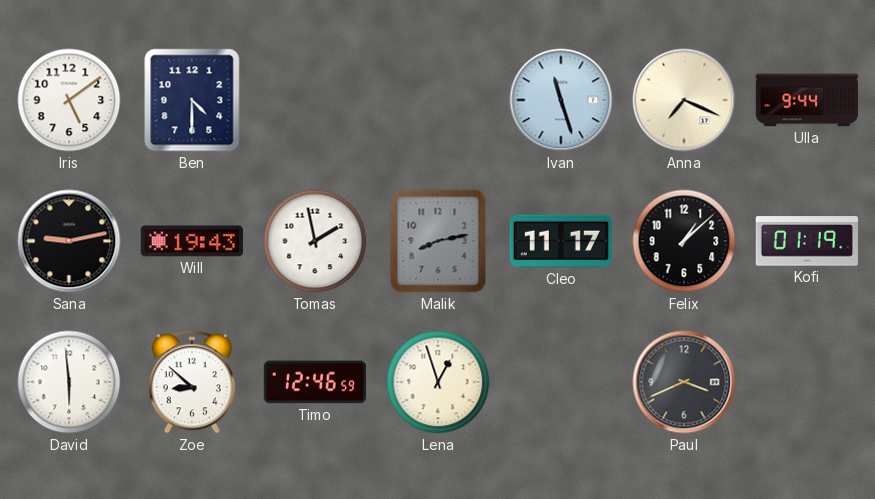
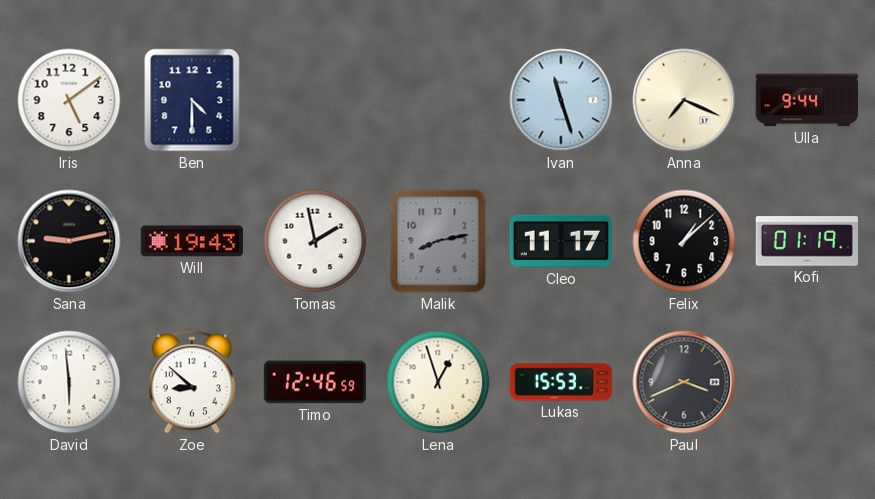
Lukas: none -> 15:53 (560, 382)
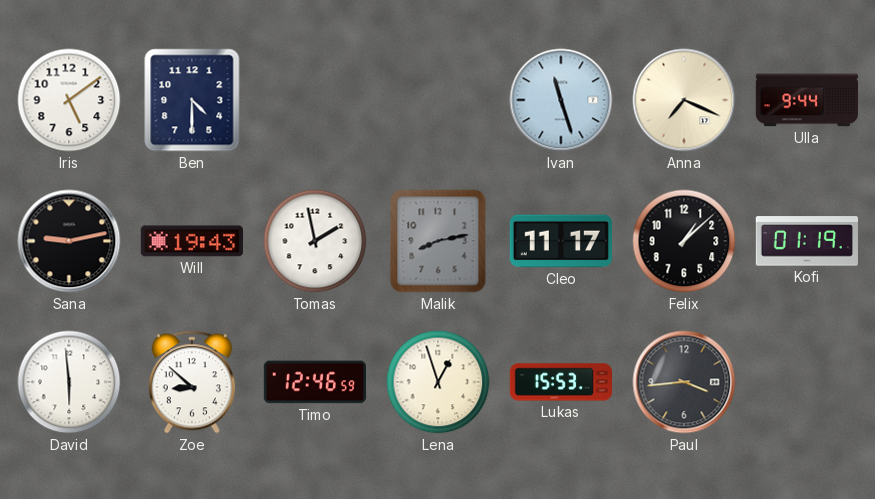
Paul: 3:41 -> 3:44 (684, 382)
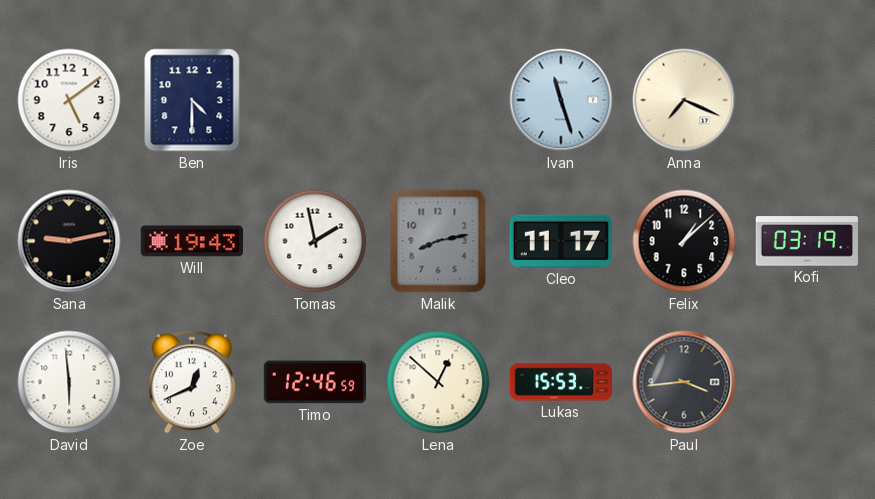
Ulla: 9:44 -> none (806, 100)
Kofi: 01:19 -> 03:19 (806, 241)
Zoe: 8:52 -> 12:41 (192, 382)
Lena: 12:57 -> 12:52 (438, 382)
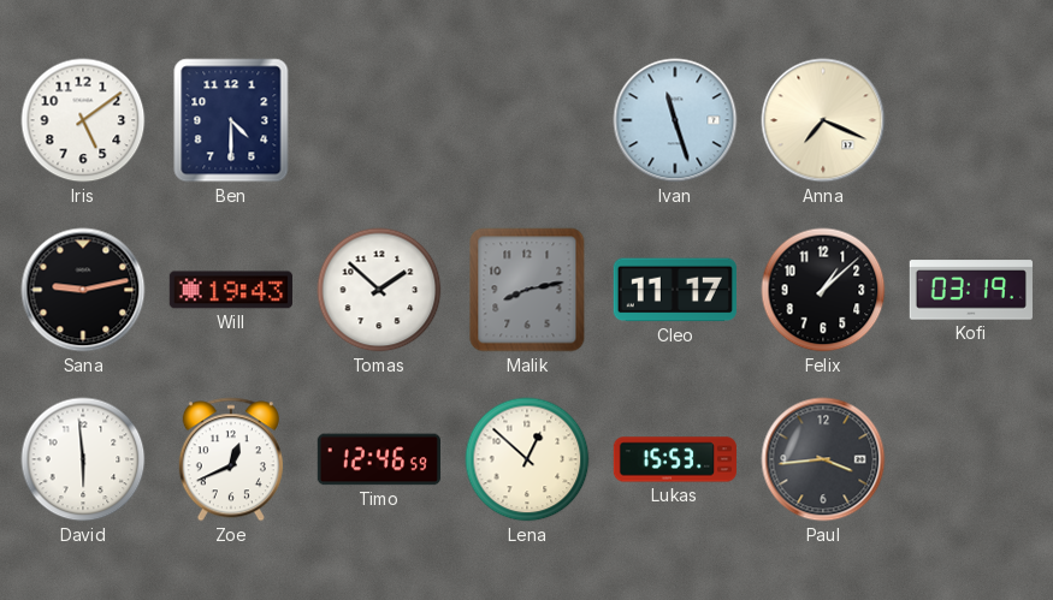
Tomas: 1:58 -> 1:52 (379, 290)
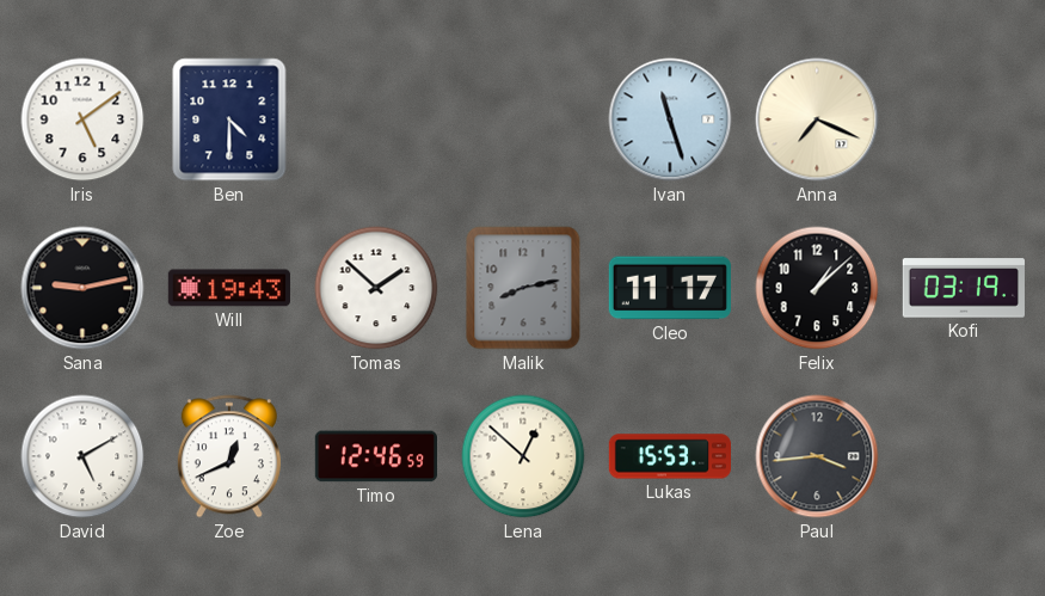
David: 5:59 -> 5:10 (82, 456)
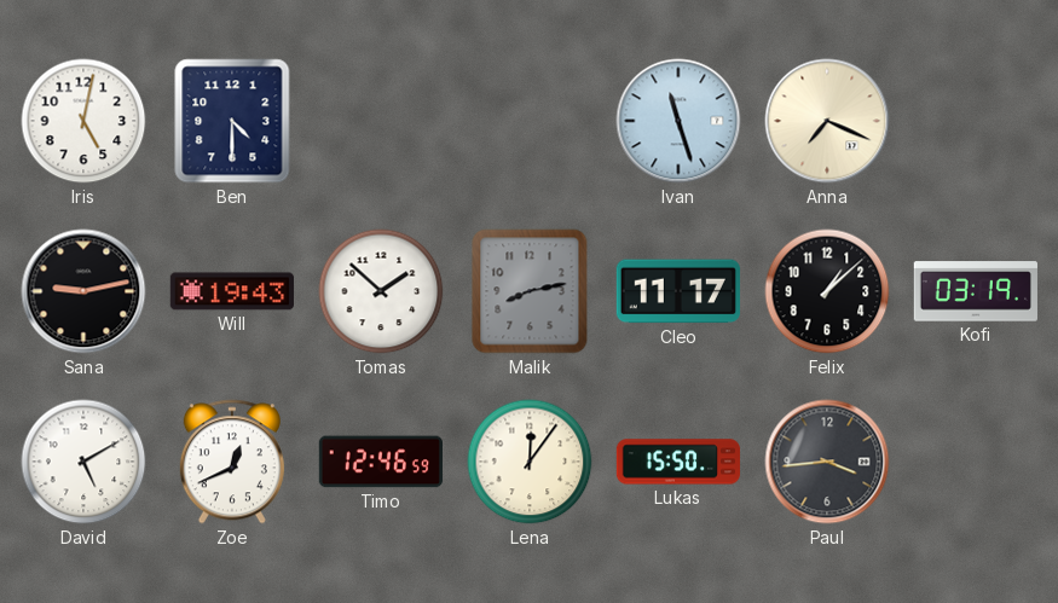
Iris: 5:09 -> 5:02 (83, 121)
Lena: 12:52 -> 12:06 (530, 462)
Lukas: 15:53 -> 15:50 (677, 462)
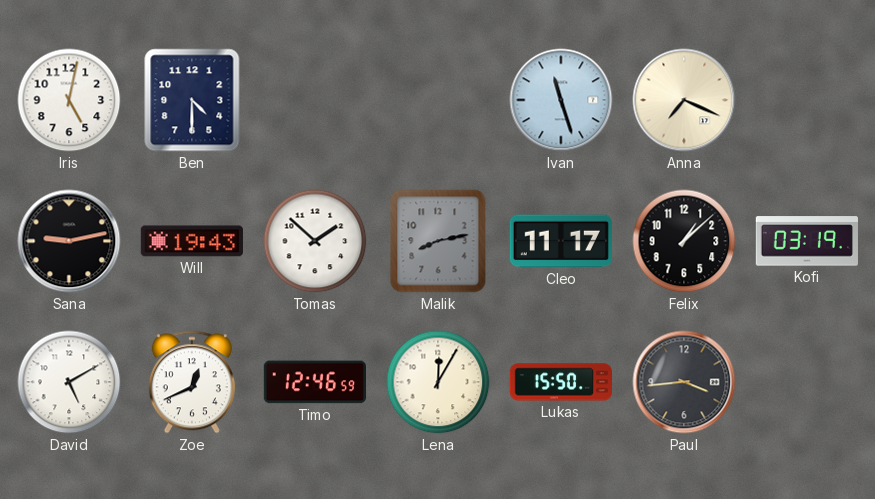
Lena: 12:06 -> 12:05 (438, 382)
